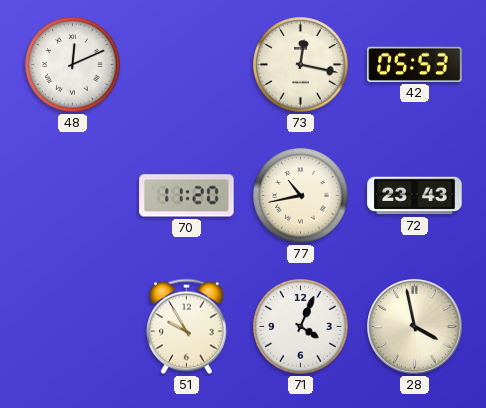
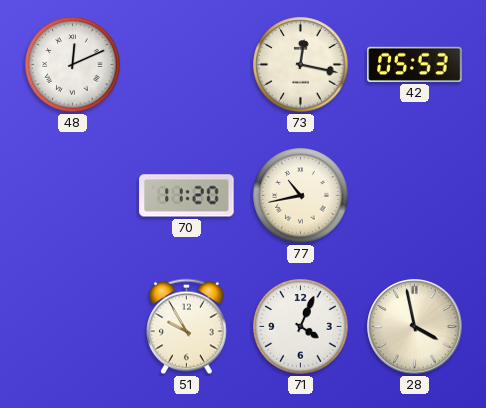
72: 23:43 -> none (415, 196)
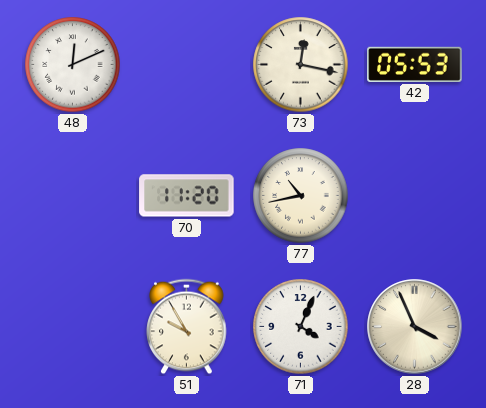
28: 3:58 -> 3:56 (415, 327)
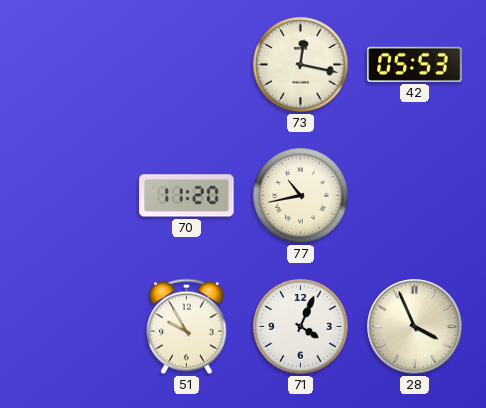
48: 12:11 -> none (73, 65)
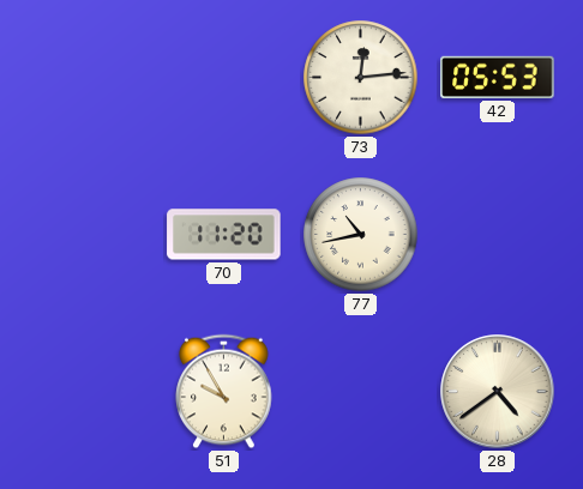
73: 12:17 -> 12:14 (361, 78)
71: 4:04 -> none (301, 327)
28: 3:56 -> 4:39 (498, 392)
